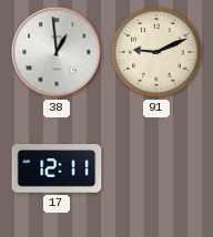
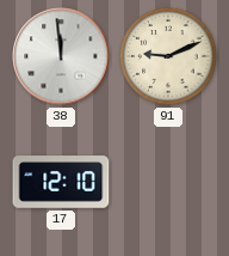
38: 12:59 -> 11:59 (61, 56)
17: 12:11 -> 12:10 (61, 182)
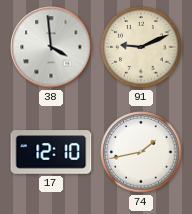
38: 11:59 -> 3:59 (51, 47)
74: none -> 1:43 (141, 152)
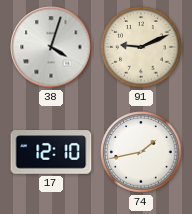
38: 3:59 -> 4:03 (51, 47)
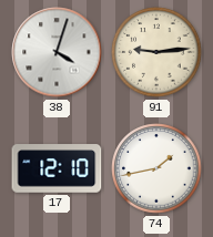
91: 9:11 -> 9:14 (156, 52)
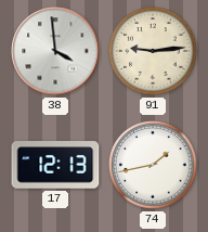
38: 4:03 -> 3:59 (55, 51)
17: 12:10 -> 12:13 (55, 165)
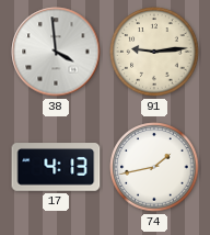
17: 12:13 -> 4:13 (56, 167)
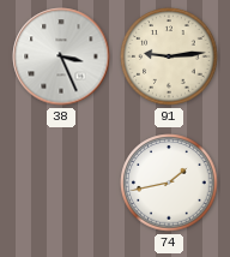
38: 3:59 -> 3:26 (61, 56)
17: 4:13 -> none (56, 167)
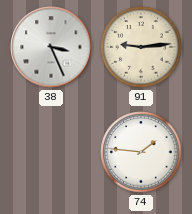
74: 1:43 -> 1:46 (141, 152)
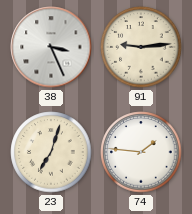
23: none -> 7:03 (51, 152)
